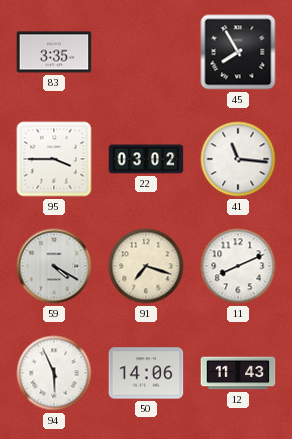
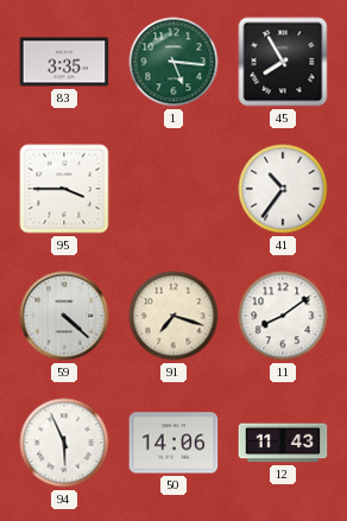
1: none -> 5:16 (173, 62)
22: 03:02 -> none (146, 159)
41: 11:16 -> 10:36 (283, 189)
59: 4:20 -> 4:22 (64, 316)
11: 8:11 -> 8:09 (283, 316)
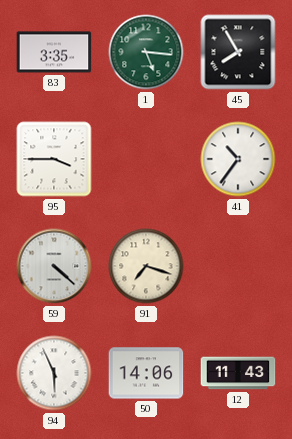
11: 8:09 -> none (283, 316)
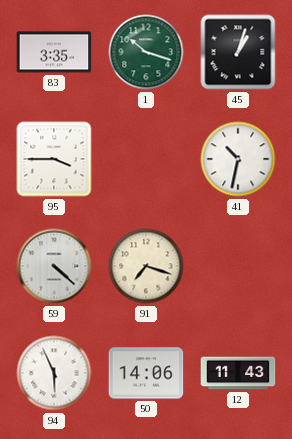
1: 5:16 -> 10:18 (146, 52)
45: 7:55 -> 1:03 (238, 52)
41: 10:36 -> 10:32 (238, 159)
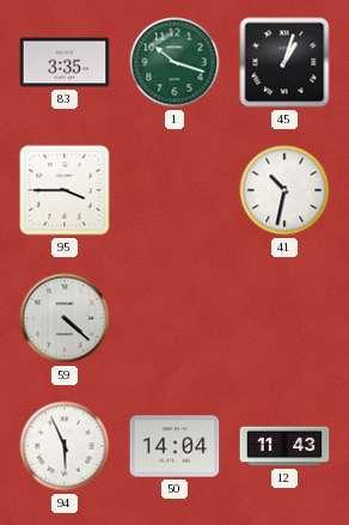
91: 7:18 -> none (146, 266)
50: 14:06 -> 14:04 (174, 446)
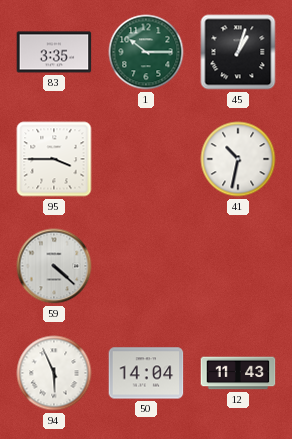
1: 10:18 -> 10:15 (146, 52)
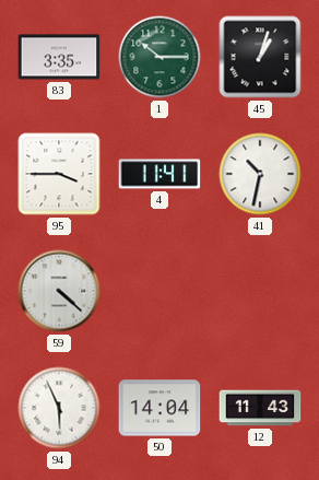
4: none -> 11:41 (159, 174)
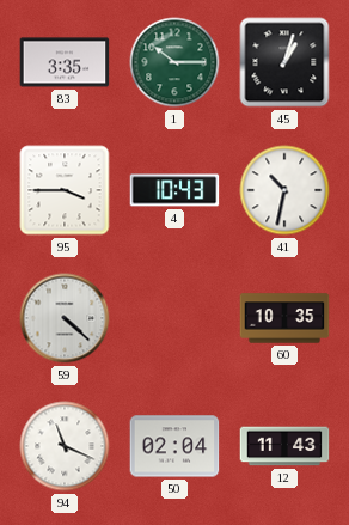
4: 11:41 -> 10:43 (174, 190)
60: none -> 10:35 (284, 318)
94: 5:56 -> 11:19 (65, 446)
50: 14:04 -> 02:04 (174, 446)
